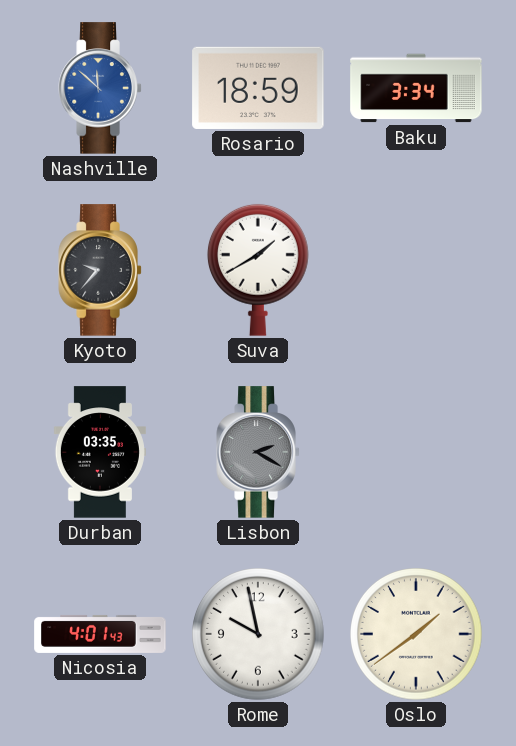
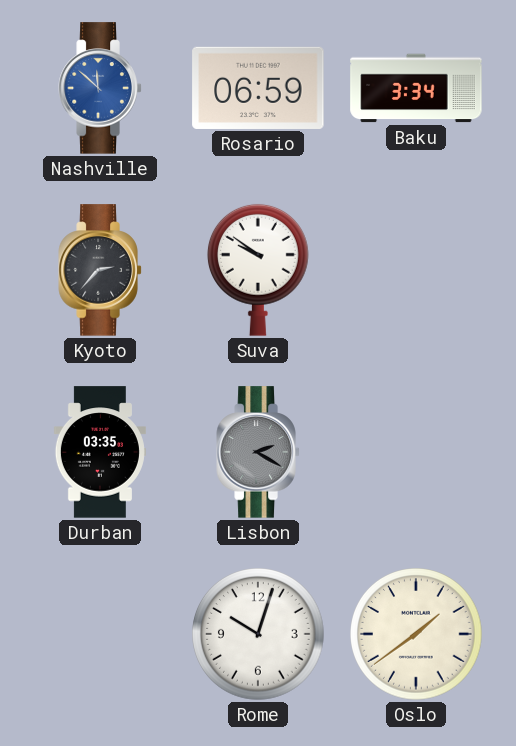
Rosario: 18:59 -> 06:59 (258, 88)
Kyoto: 9:37 -> 2:37 (100, 270)
Suva: 1:40 -> 9:51 (258, 270)
Nicosia: 4:01 -> none (100, 634)
Rome: 9:58 -> 10:03 (259, 635)
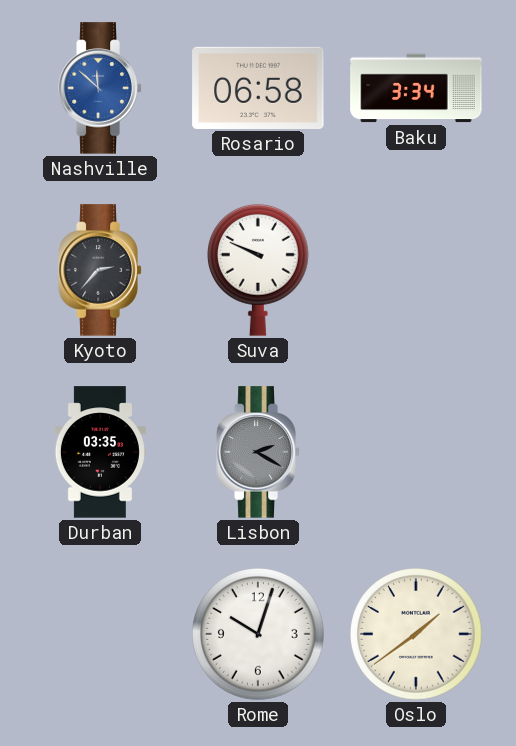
Rosario: 06:59 -> 06:58 (258, 88)
Suva: 9:51 -> 9:49 (258, 270)
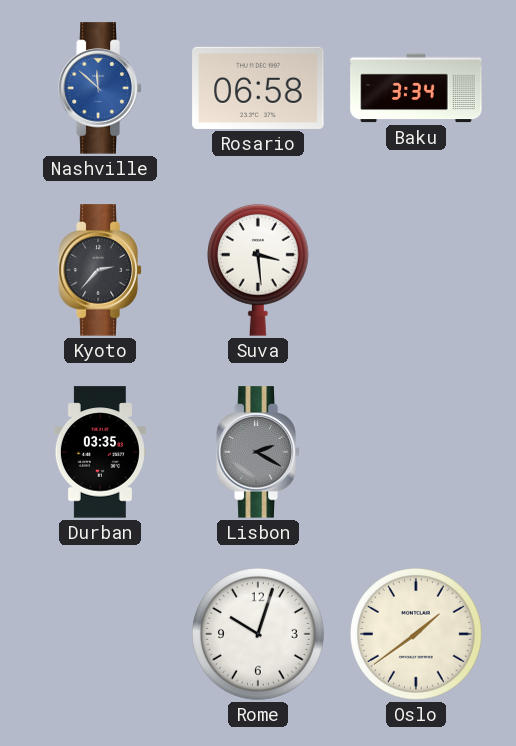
Suva: 9:49 -> 3:29 (258, 270)
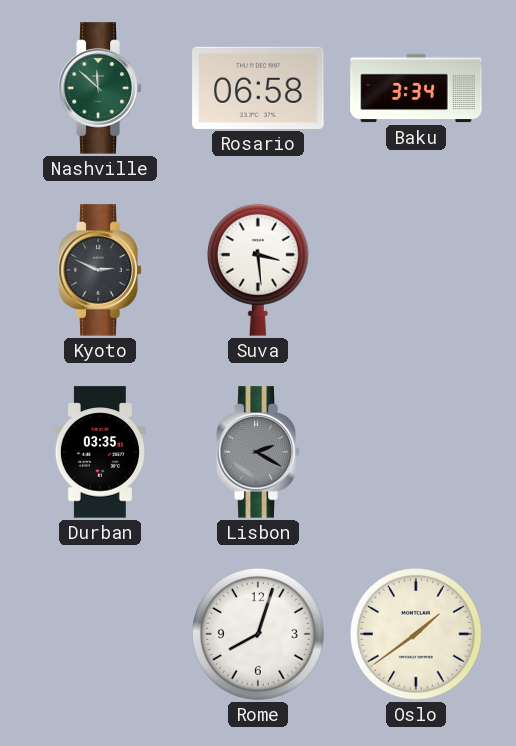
Nashville dial: blue -> green (100, 88)
Kyoto: 2:37 -> 2:49 (100, 270)
Rome: 10:03 -> 8:03 (259, 635)
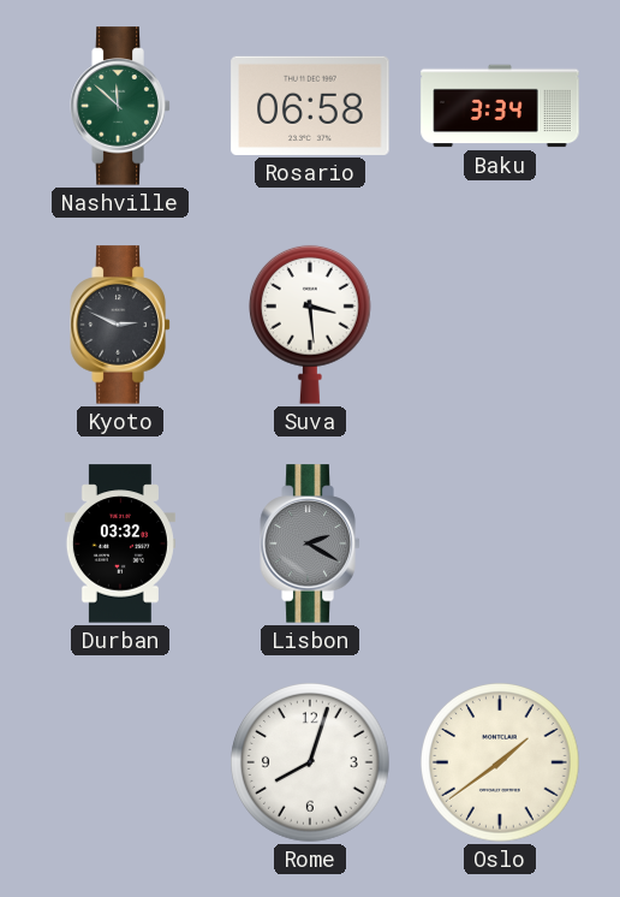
Durban: 03:35 -> 03:32 (120, 543)
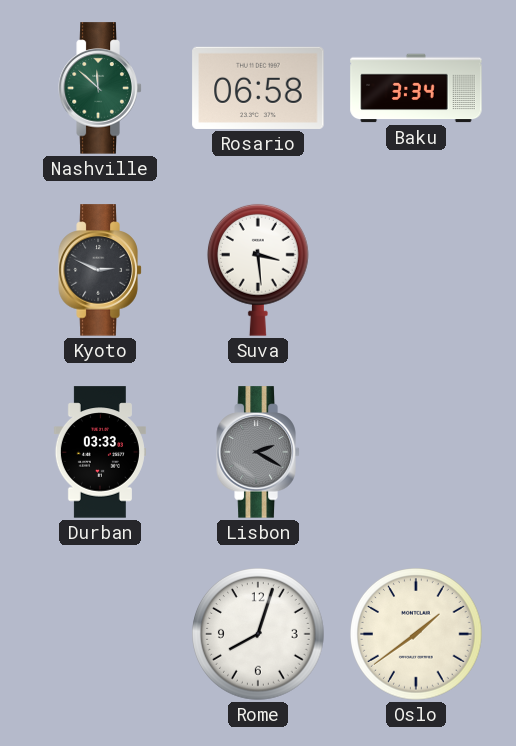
Durban: 03:32 -> 03:33 (100, 452)
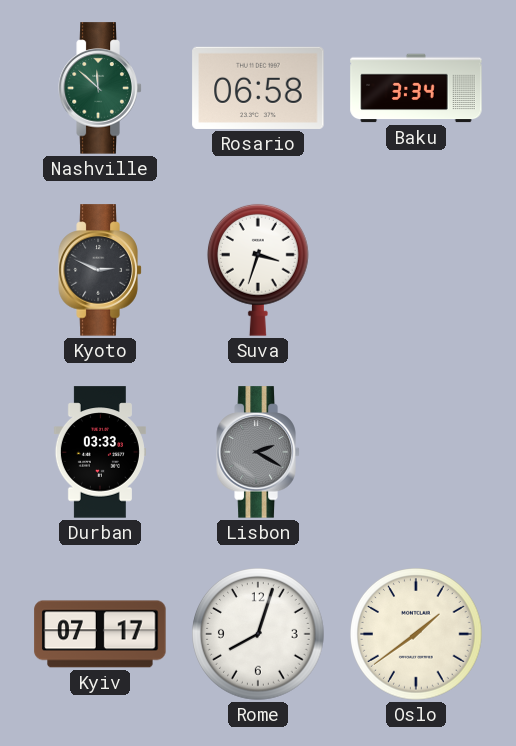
Suva: 3:29 -> 3:33 (258, 270)
Kyiv: none -> 07:17 (100, 634)
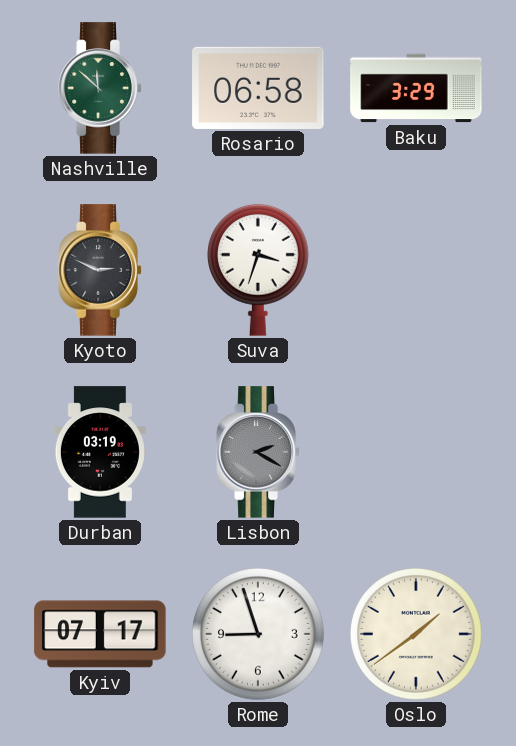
Baku: 3:34 -> 3:29 (416, 88)
Durban: 03:33 -> 03:19 (100, 452)
Rome: 8:03 -> 8:57 (259, 635)
